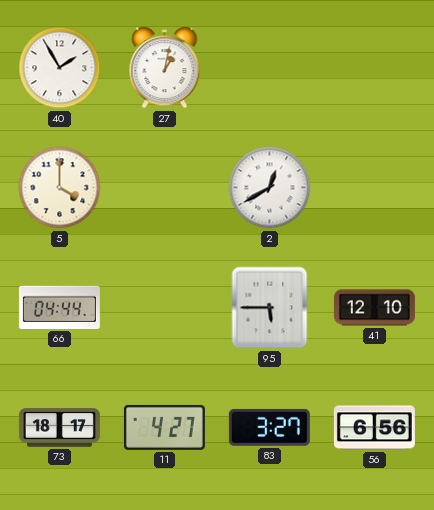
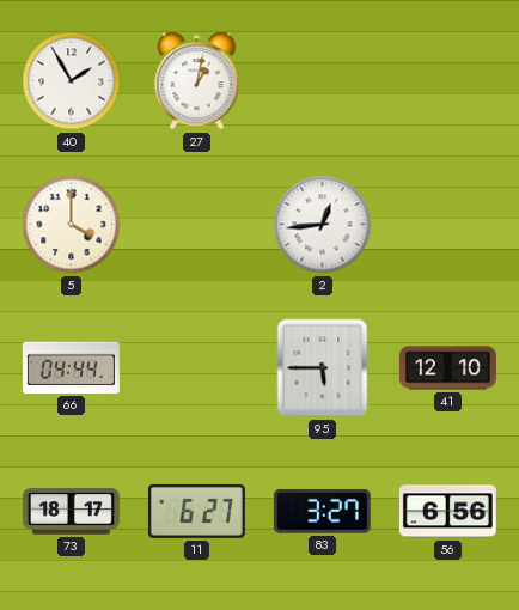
2: 12:40 -> 12:44 (323, 225)
11: 4:27 -> 6:27 (196, 511)
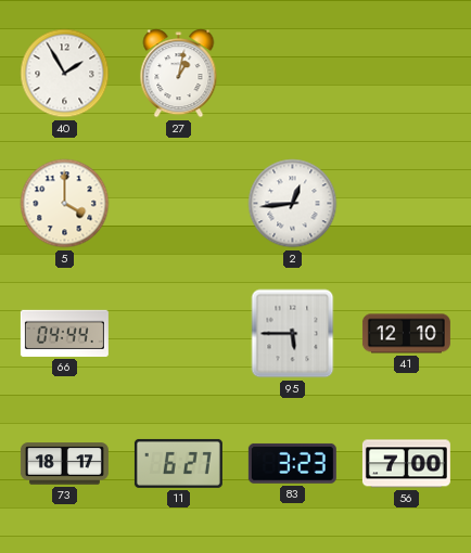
83: 3:27 -> 3:23 (292, 463)
56: 6:56 -> 7:00 (406, 464)
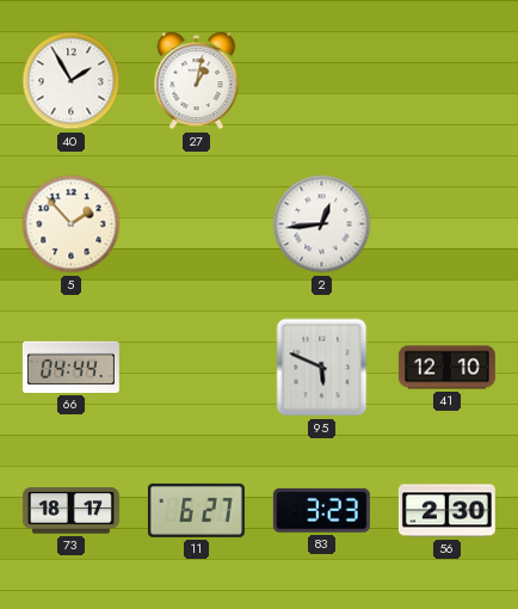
5: 4:00 -> 1:53 (72, 224)
95: 5:45 -> 5:49 (322, 368)
56: 7:00 -> 2:30 (446, 511)
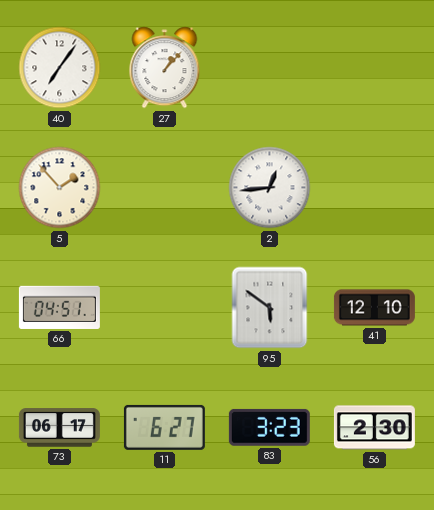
40: 1:55 -> 7:06 (60, 68)
27: 1:02 -> 1:07 (165, 68)
66: 04:44 -> 04:51 (59, 307)
95: 5:49 -> 5:51 (270, 308)
73: 18:17 -> 06:17 (59, 428)
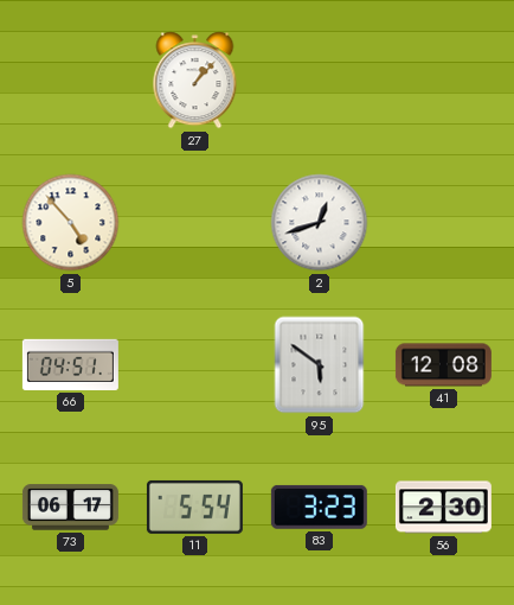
40: 7:06 -> none (60, 68)
5: 1:53 -> 4:53 (71, 223)
2: 12:44 -> 12:42 (320, 223)
41: 12:10 -> 12:08 (443, 365)
11: 6:27 -> 5:54 (194, 507)
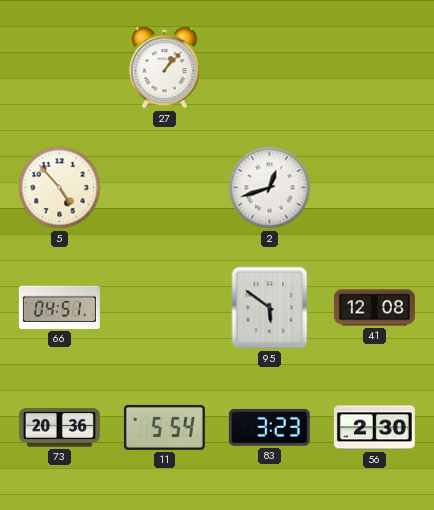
73: 06:17 -> 20:36 (59, 428)
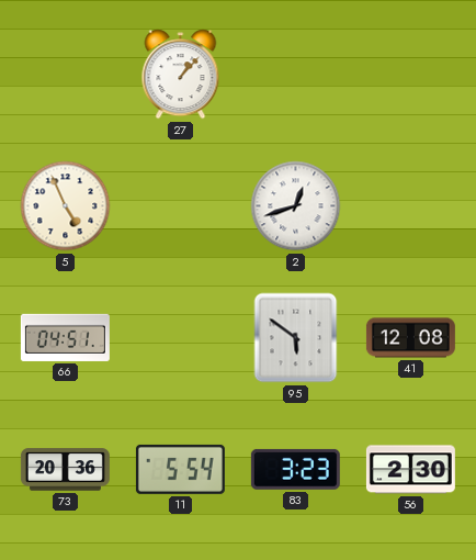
5: 4:53 -> 4:56 (66, 206)
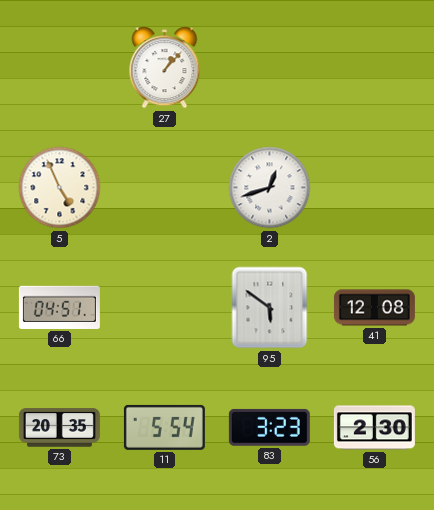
73: 20:36 -> 20:35 (59, 428)
